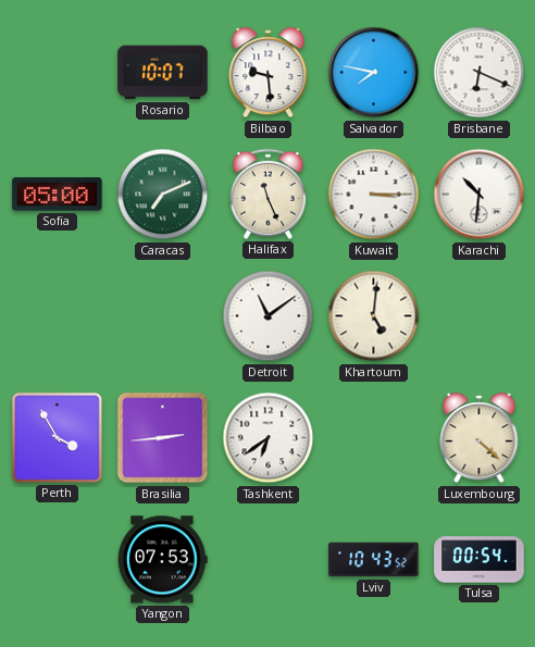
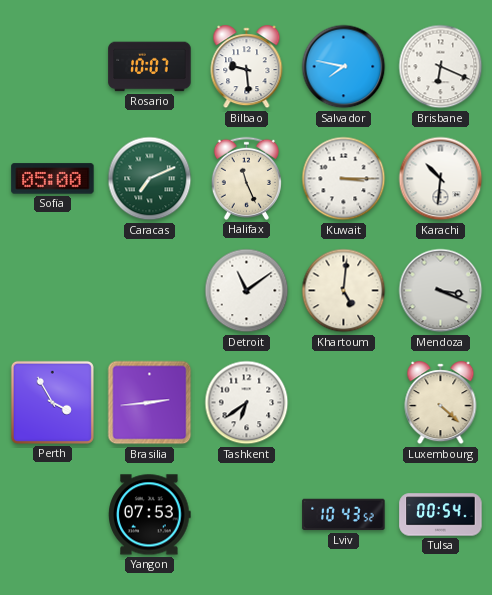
Mendoza: none -> 3:19 (441, 291)
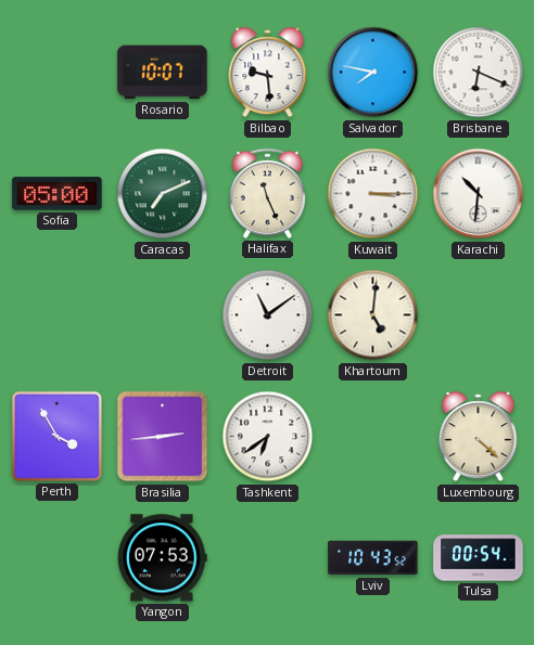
Mendoza: 3:19 -> none (441, 291)
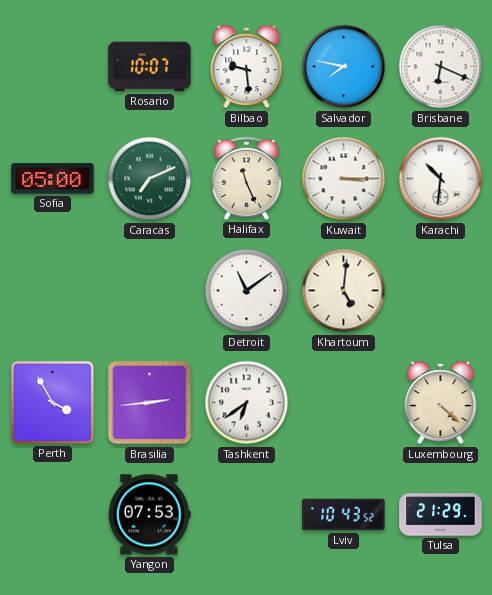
Tulsa: 00:54 -> 21:29 (441, 515)
